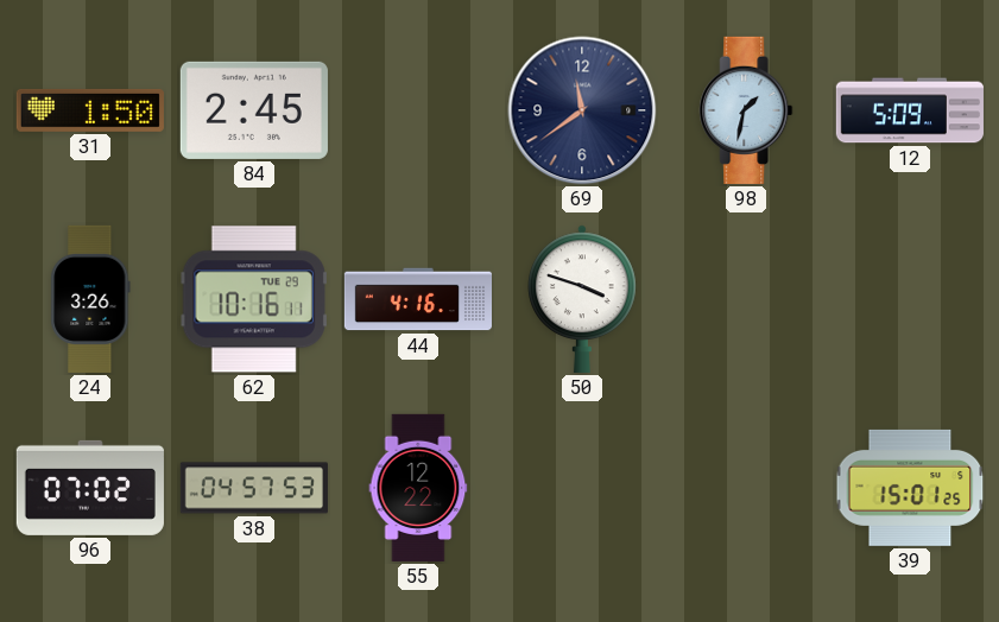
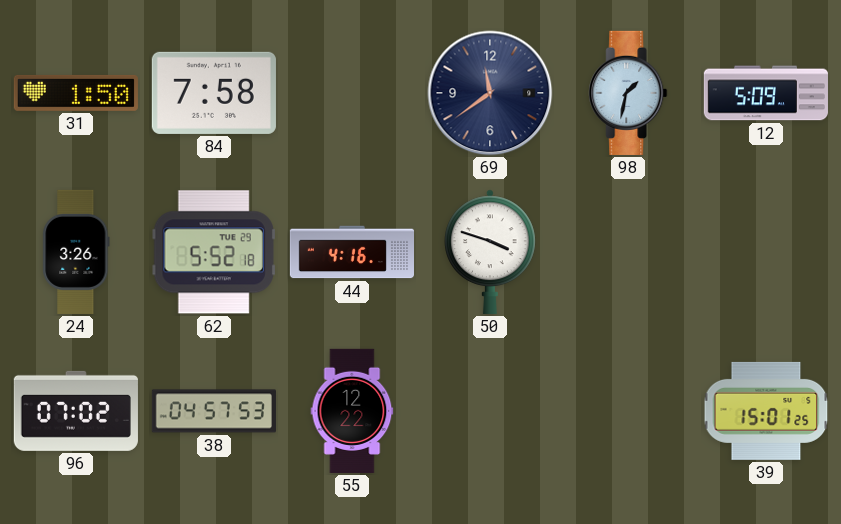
84: 2:45 -> 7:58 (214, 93)
62: 10:16 -> 5:52 (214, 252)
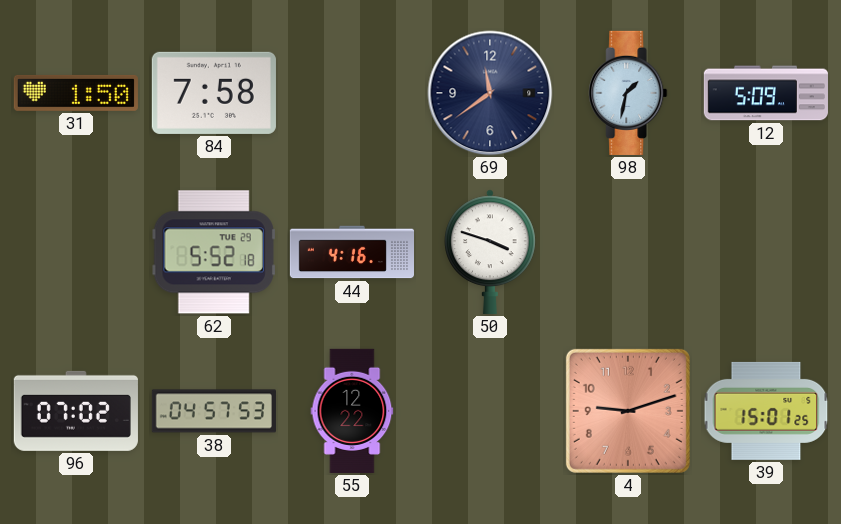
24: 3:26 -> none (76, 252)
4: none -> 9:12 (628, 411)
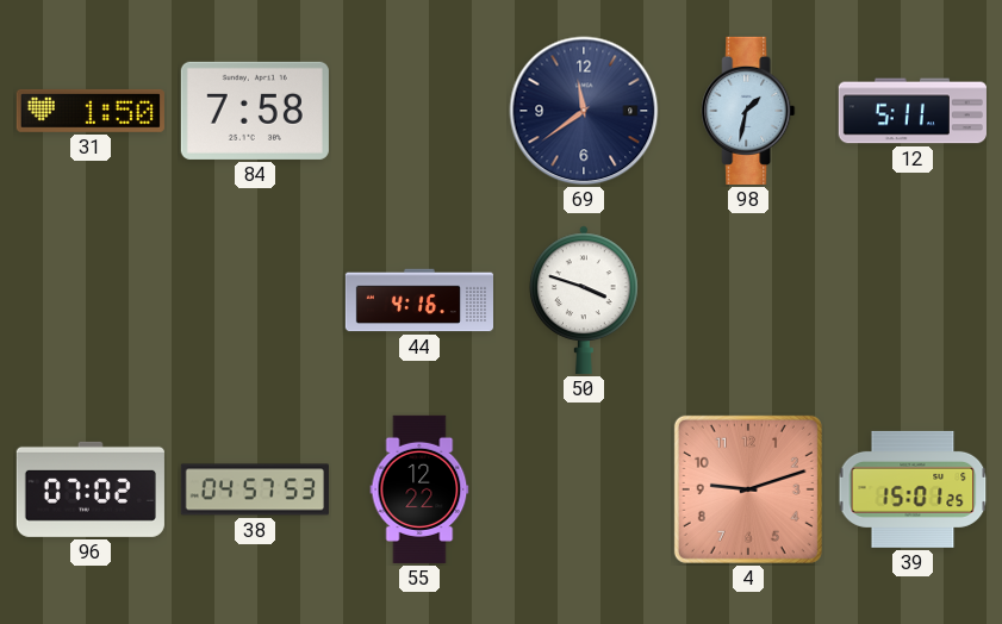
12: 5:09 -> 5:11 (913, 111)
62: 5:52 -> none (214, 252)
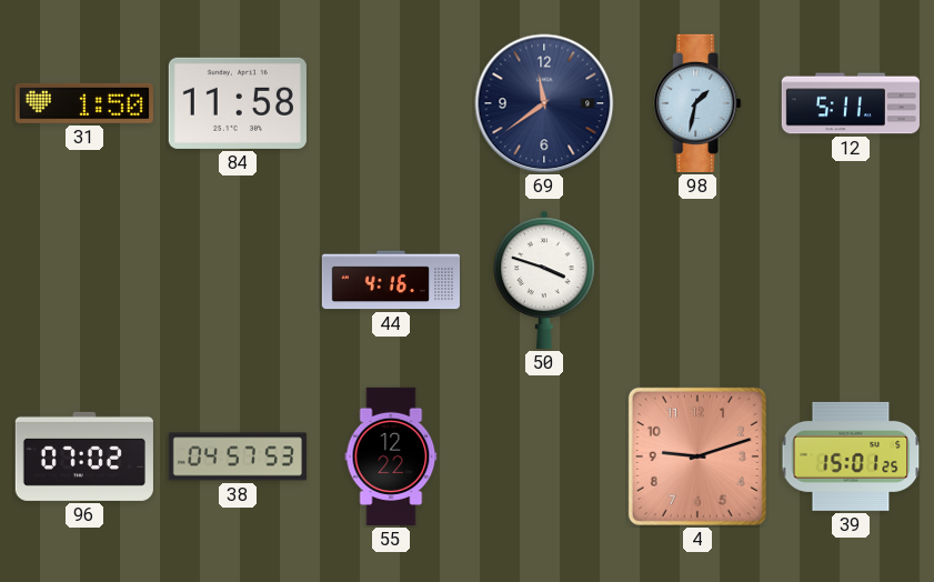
84: 7:58 -> 11:58 (238, 103)
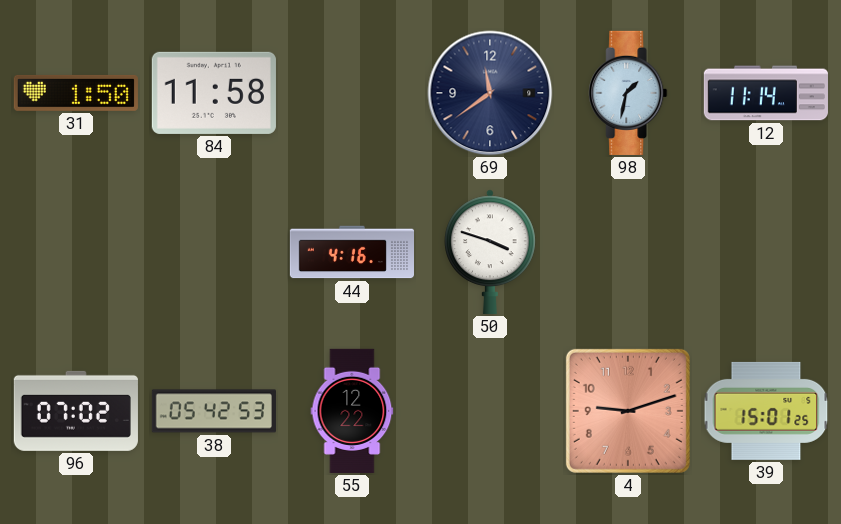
12: 5:11 -> 11:14 (766, 93)
38: 04:57 -> 05:42 (214, 411)
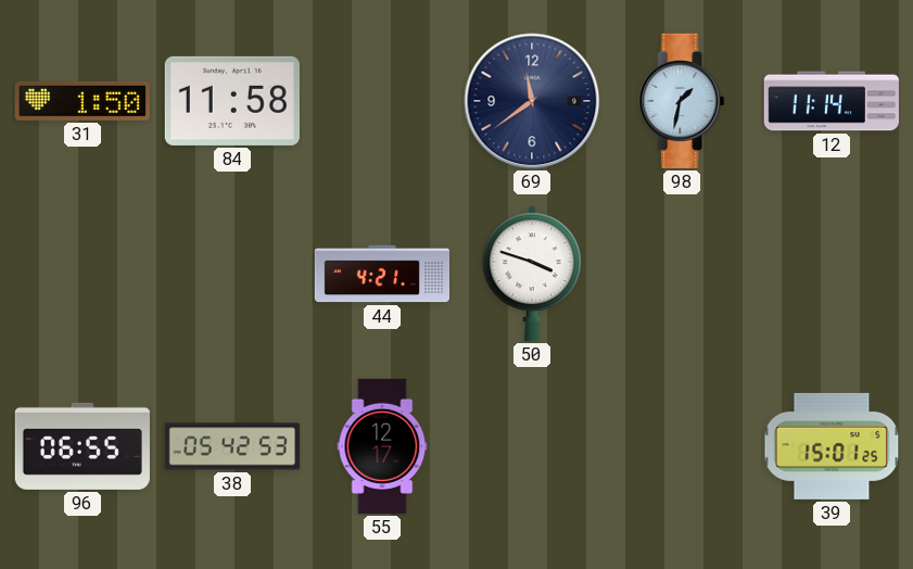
44: 4:16 -> 4:21 (381, 274)
96: 07:02 -> 06:55 (83, 446)
55: 12:22 -> 12:17 (382, 446)
4: 9:12 -> none (628, 411)
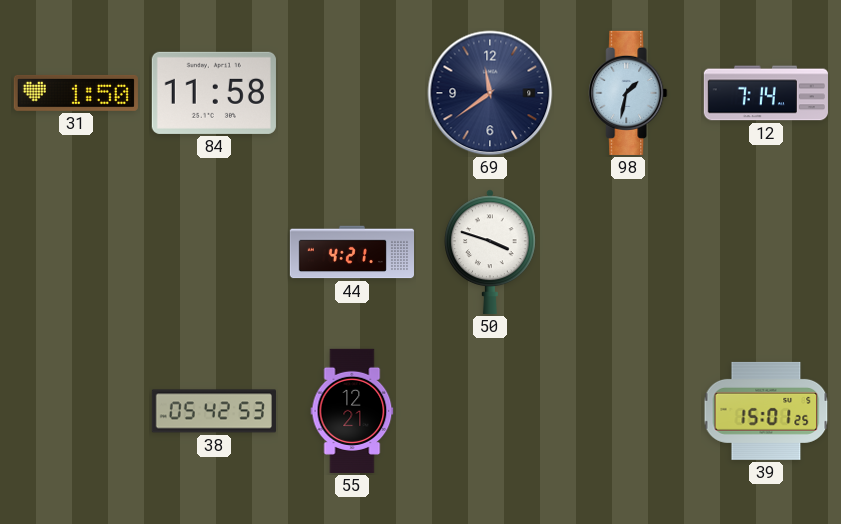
12: 11:14 -> 7:14 (766, 93)
96: 06:55 -> none (83, 446)
55: 12:17 -> 12:21 (352, 411)
